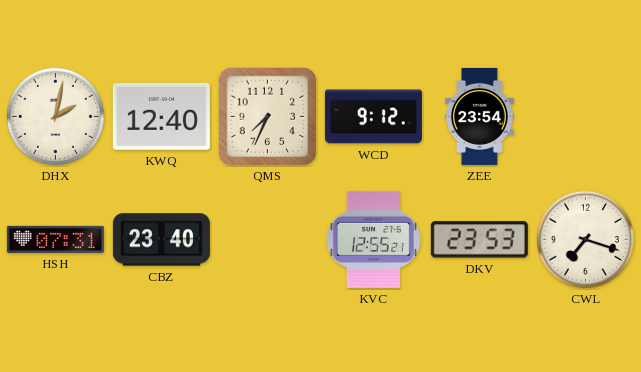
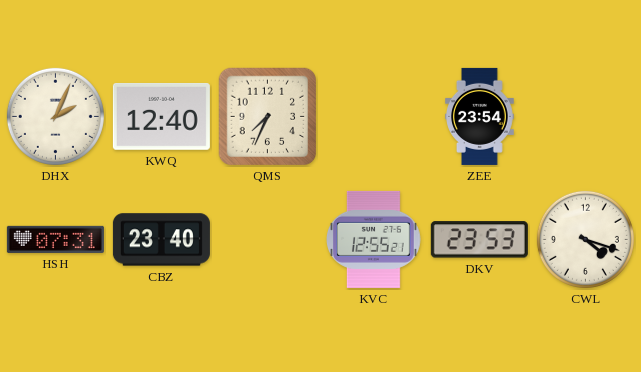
DHX: 2:02 -> 2:04 (55, 116)
WCD: 9:12 -> none (373, 117)
CWL: 7:18 -> 4:18 (585, 239)
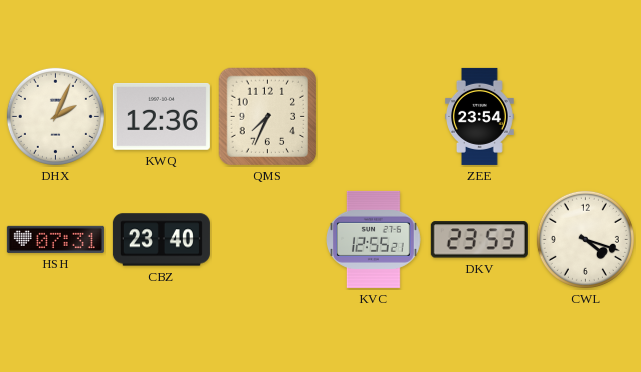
KWQ: 12:40 -> 12:36 (161, 116)
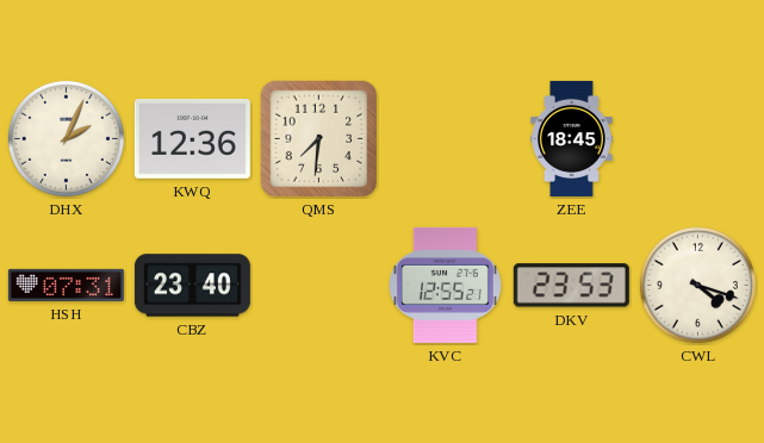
QMS: 7:34 -> 7:31 (319, 139)
ZEE: 23:54 -> 18:45 (572, 138)
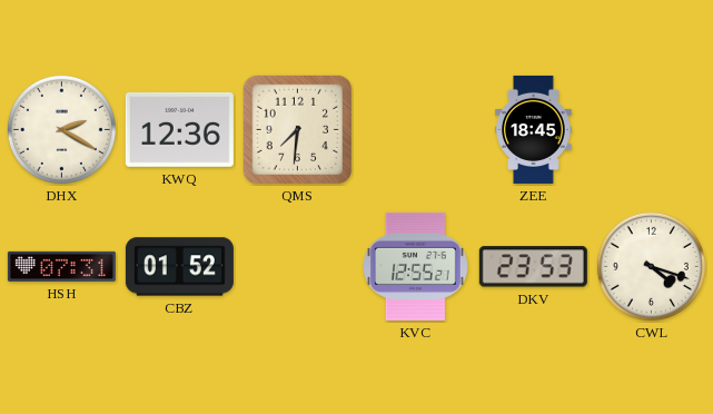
DHX: 2:04 -> 2:20 (61, 129)
CBZ: 23:40 -> 01:52 (179, 267)
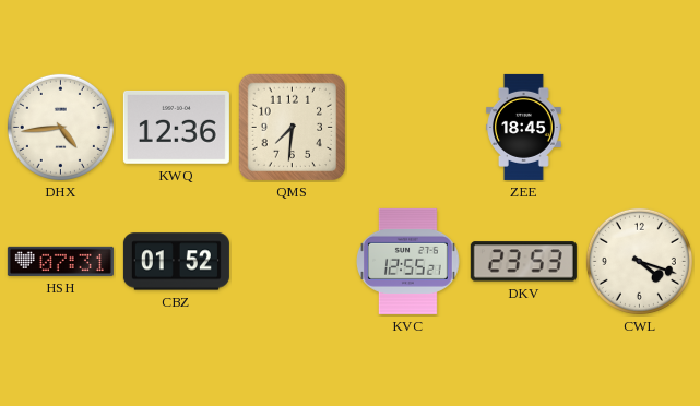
DHX: 2:20 -> 4:44 (60, 127)
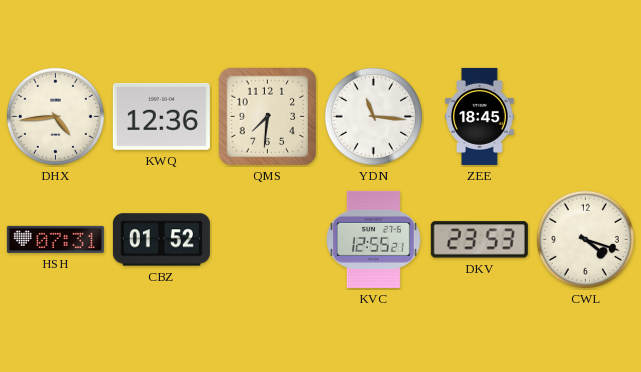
YDN: none -> 11:16 (373, 116)
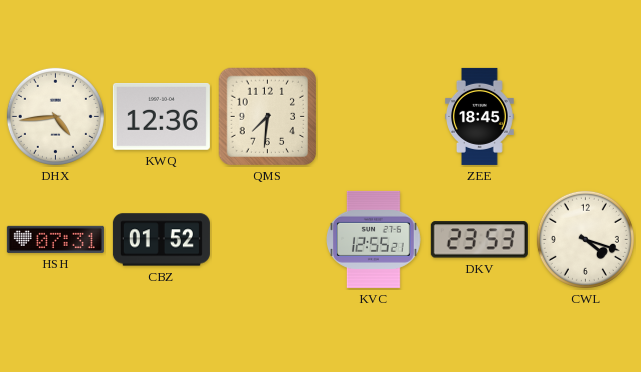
YDN: 11:16 -> none (373, 116)
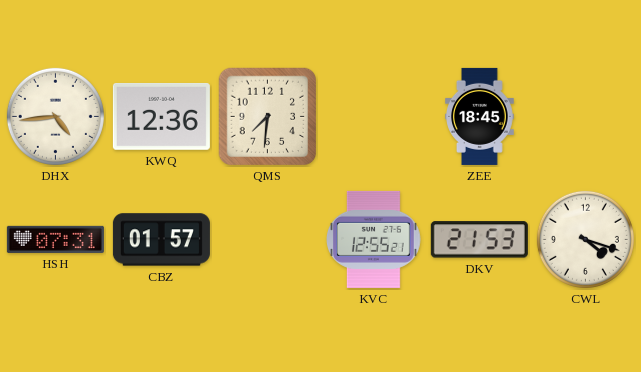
CBZ: 01:52 -> 01:57 (161, 240)
DKV: 23:53 -> 21:53 (479, 240)
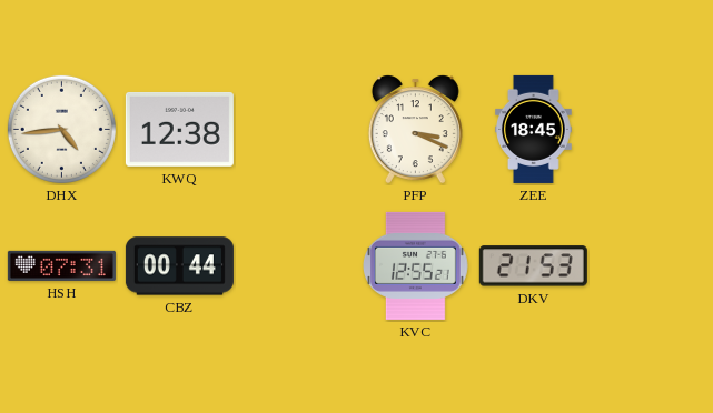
KWQ: 12:36 -> 12:38 (179, 129)
QMS: 7:31 -> none (268, 117)
PFP: none -> 3:19 (415, 130)
CBZ: 01:57 -> 00:44 (179, 266)
CWL: 4:18 -> none (585, 239)
